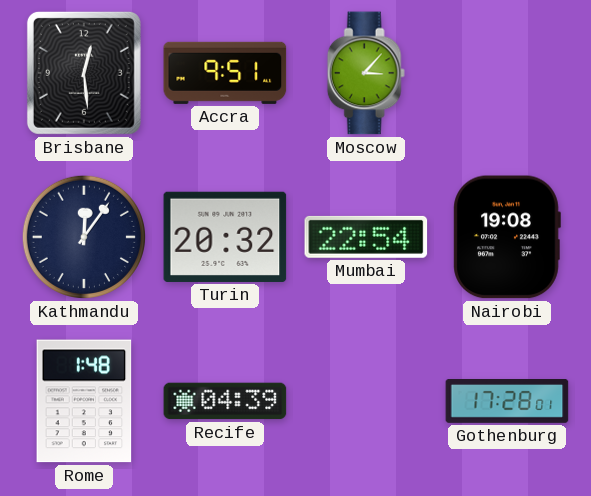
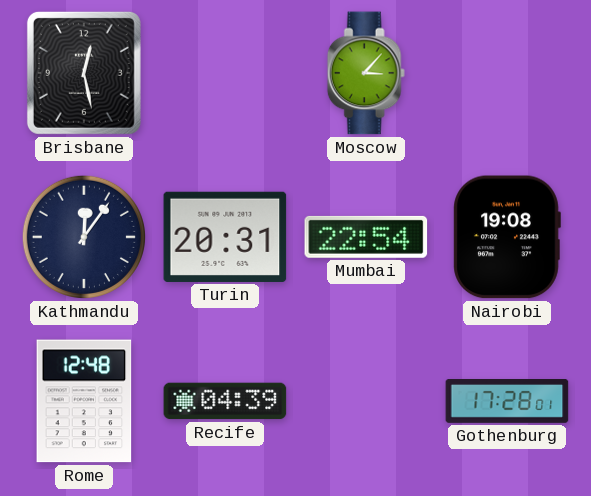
Brisbane: 12:29 -> 12:28 (84, 73)
Accra: 9:51 -> none (225, 73)
Turin: 20:32 -> 20:31 (225, 237)
Rome: 1:48 -> 12:48 (84, 401)
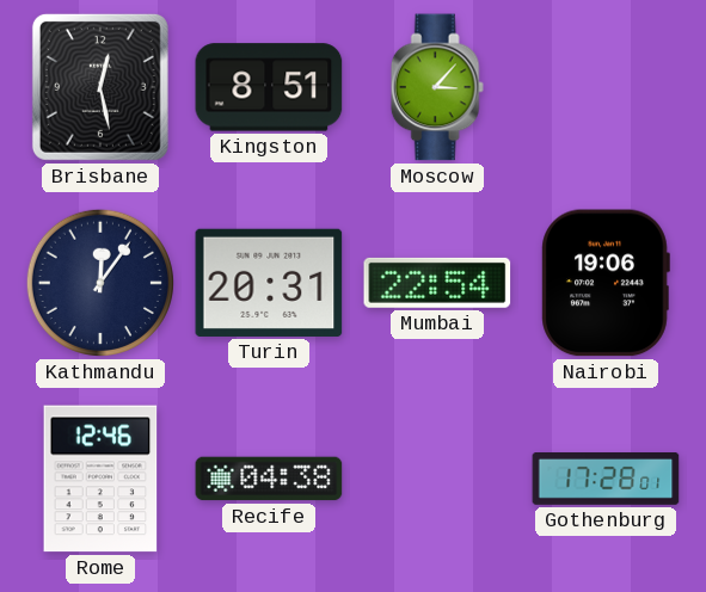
Kingston: none -> 8:51 (269, 87)
Nairobi: 19:08 -> 19:06 (606, 283)
Rome: 12:48 -> 12:46 (100, 479)
Recife: 04:39 -> 04:38 (269, 479)
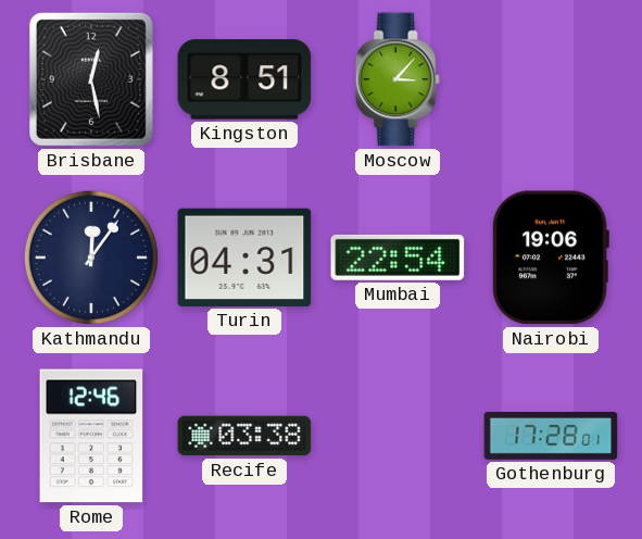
Turin: 20:31 -> 04:31 (244, 258)
Recife: 04:38 -> 03:38 (244, 436)
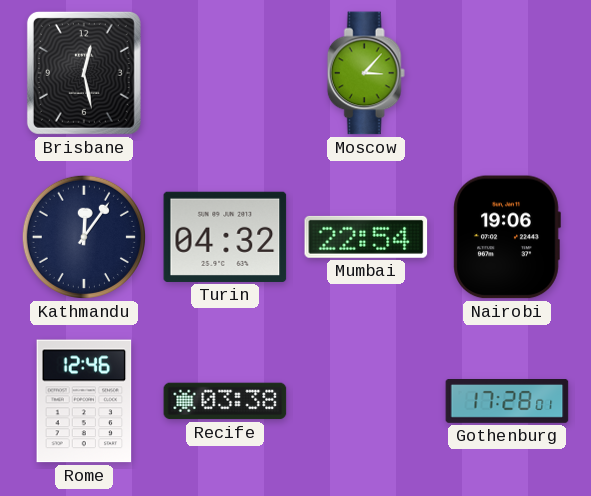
Kingston: 8:51 -> none (244, 79)
Turin: 04:31 -> 04:32 (225, 237)
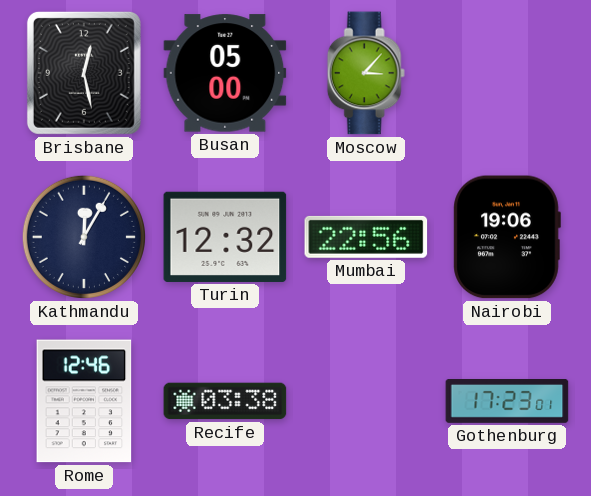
Busan: none -> 05:00 (225, 73)
Kathmandu: 12:06 -> 12:05 (84, 237)
Turin: 04:32 -> 12:32 (225, 237)
Mumbai: 22:54 -> 22:56 (366, 237)
Gothenburg: 17:28 -> 17:23 (507, 402)
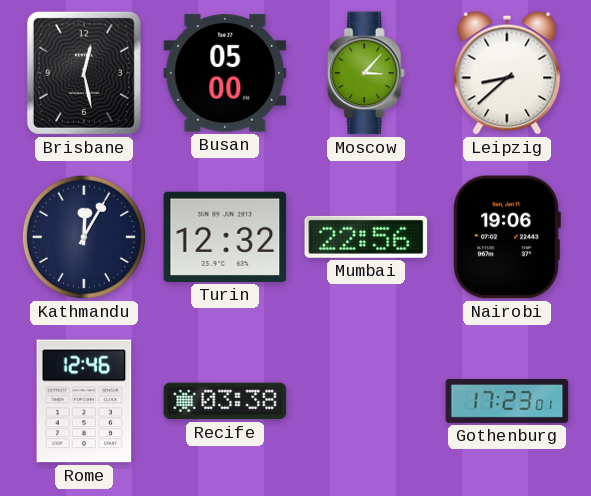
Leipzig: none -> 8:38 (507, 73)
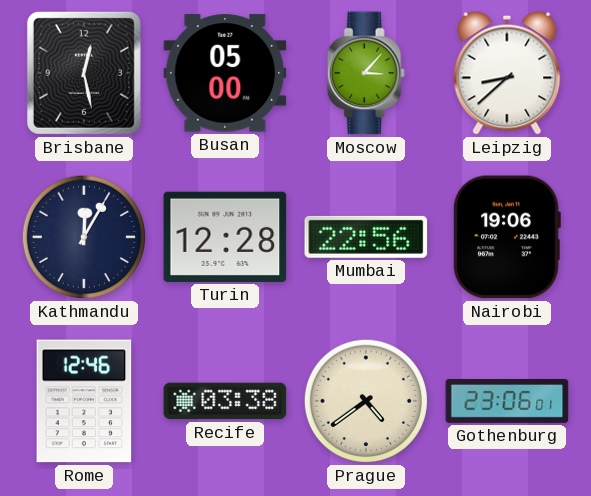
Turin: 12:32 -> 12:28 (225, 237)
Prague: none -> 4:39 (366, 401)
Gothenburg: 17:23 -> 23:06 (507, 402)
